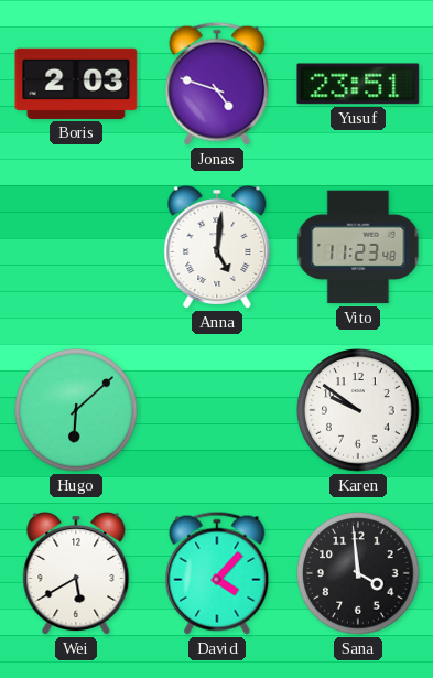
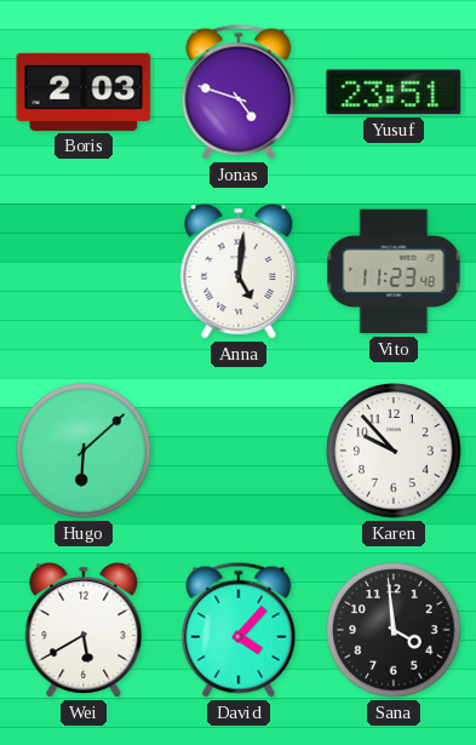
Karen: 9:51 -> 9:53 (394, 451)
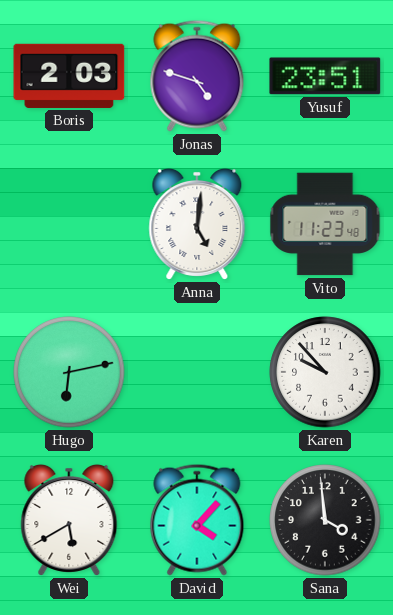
Hugo: 6:08 -> 6:13 (69, 372)
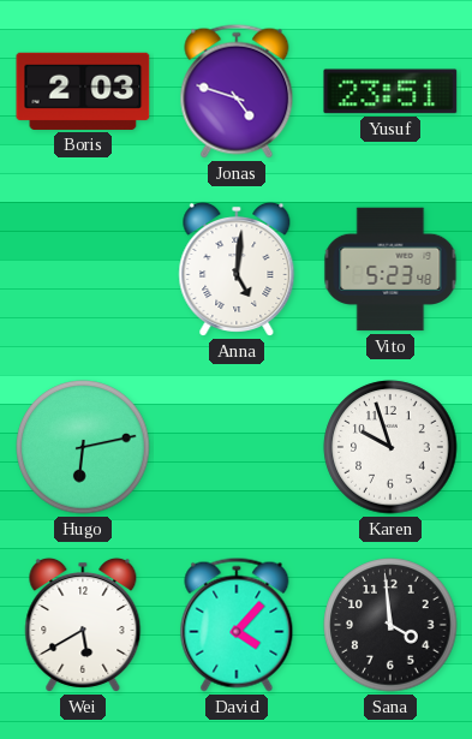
Vito: 11:23 -> 5:23 (390, 269)
Karen: 9:53 -> 9:57 (390, 447)
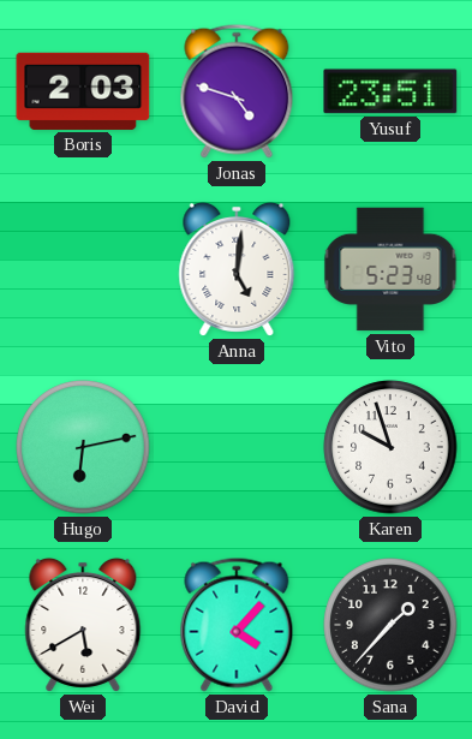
Sana: 3:59 -> 1:37 (390, 625)
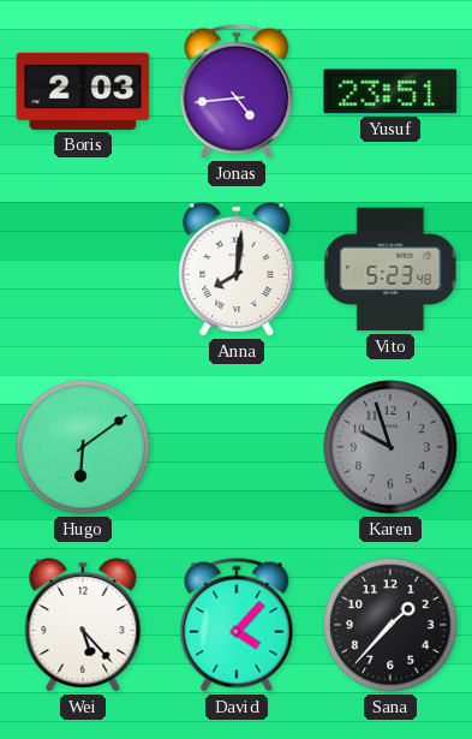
Jonas: 4:48 -> 4:44 (237, 91)
Anna: 5:01 -> 8:01 (237, 269)
Hugo: 6:13 -> 6:09 (83, 447)
Karen dial: white -> grey (390, 447)
Wei: 5:40 -> 5:23 (83, 625)
